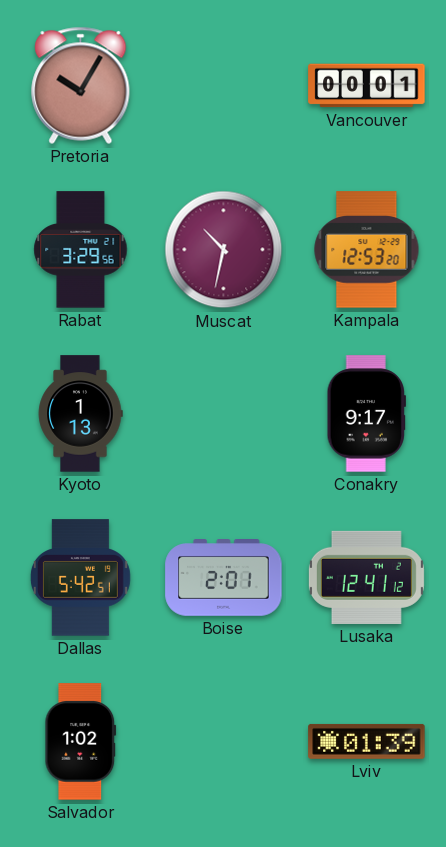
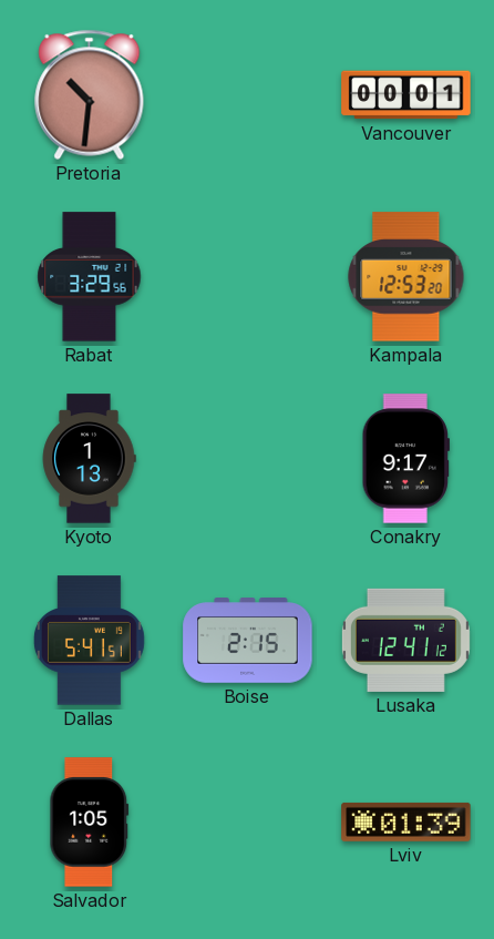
Pretoria: 10:05 -> 10:31 (90, 94)
Muscat: 10:32 -> none (224, 250)
Dallas: 5:42 -> 5:41 (89, 641)
Boise: 2:01 -> 2:15 (248, 641)
Salvador: 1:02 -> 1:05 (90, 823)
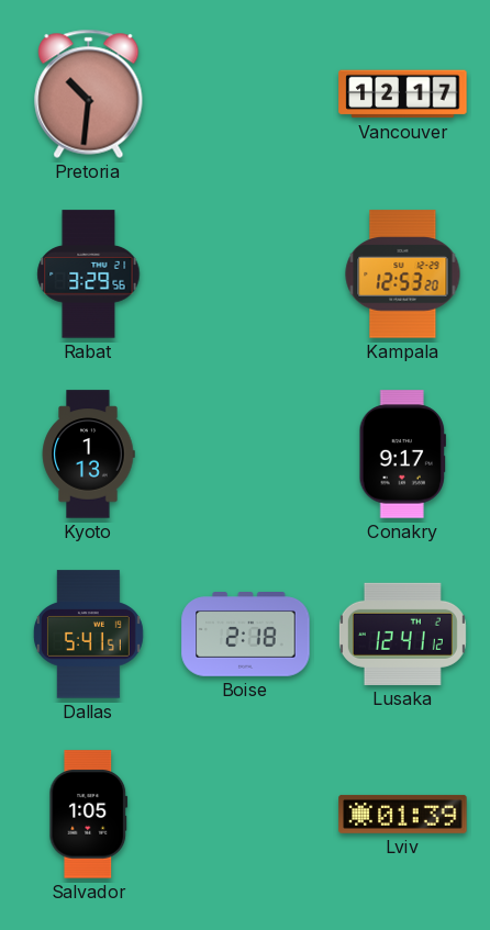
Vancouver: 00:01 -> 12:17 (403, 94)
Boise: 2:15 -> 2:18 (246, 635)
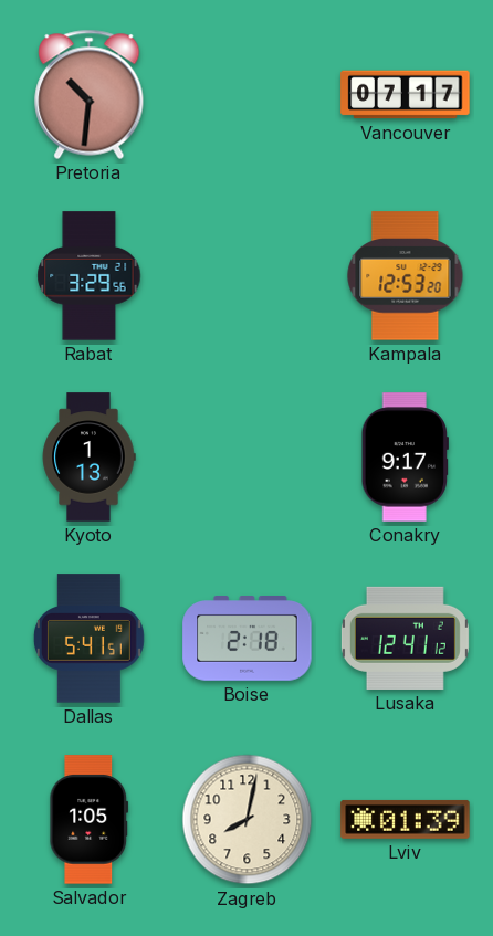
Vancouver: 12:17 -> 07:17 (406, 95)
Zagreb: none -> 8:02 (248, 820)
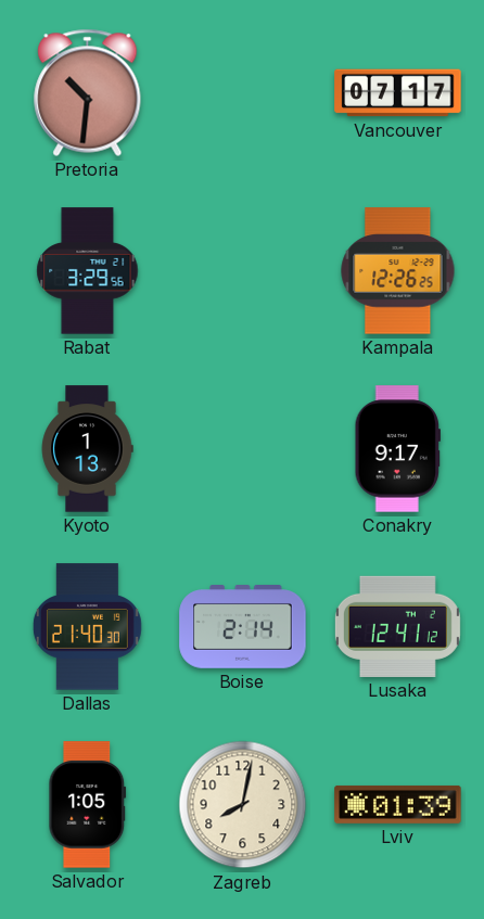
Kampala: 12:53 -> 12:26 (398, 271)
Dallas: 5:41 -> 21:40 (87, 627)
Boise: 2:18 -> 2:14 (243, 627)
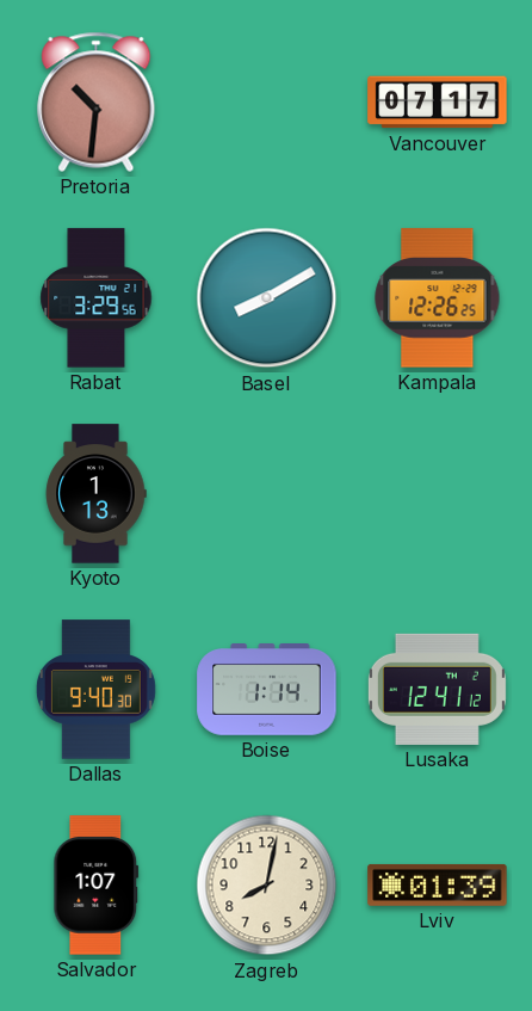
Basel: none -> 8:10 (267, 298)
Conakry: 9:17 -> none (397, 449)
Dallas: 21:40 -> 9:40 (95, 690)
Boise: 2:14 -> 1:14 (267, 690)
Salvador: 1:05 -> 1:07 (97, 886)
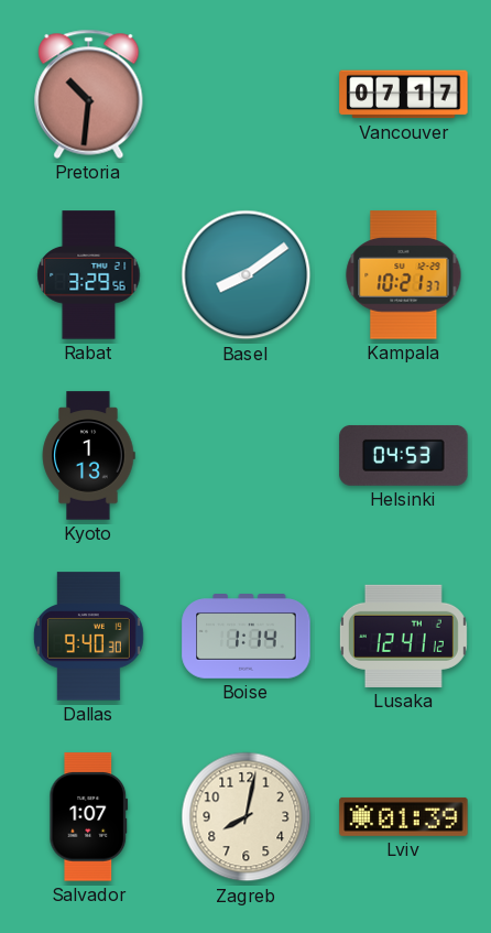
Basel: 8:10 -> 8:09 (247, 275)
Kampala: 12:26 -> 10:21 (404, 275)
Helsinki: none -> 04:53 (404, 455)
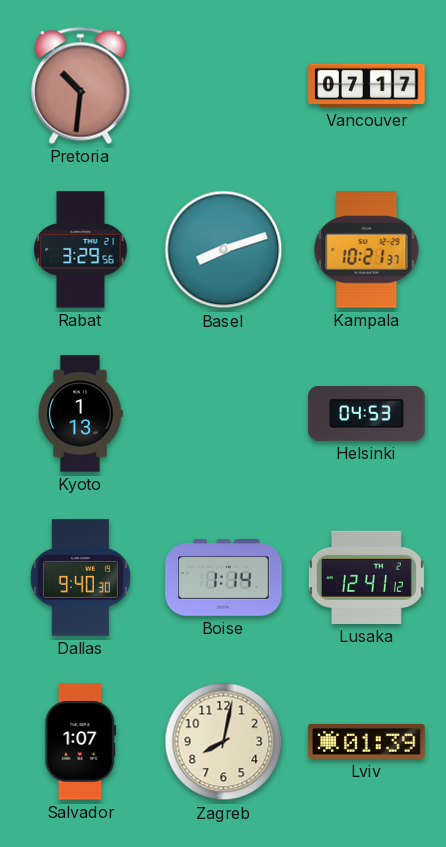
Basel: 8:09 -> 8:12 (224, 250)
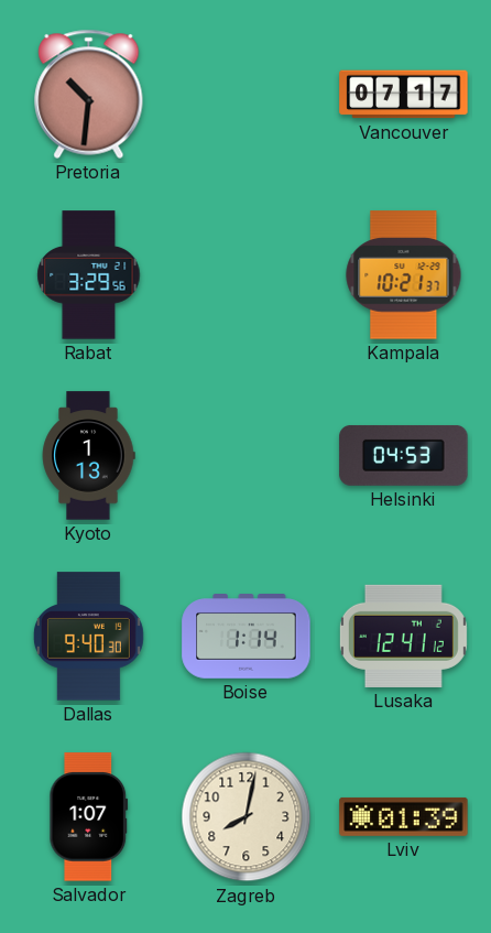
Basel: 8:12 -> none (224, 250)
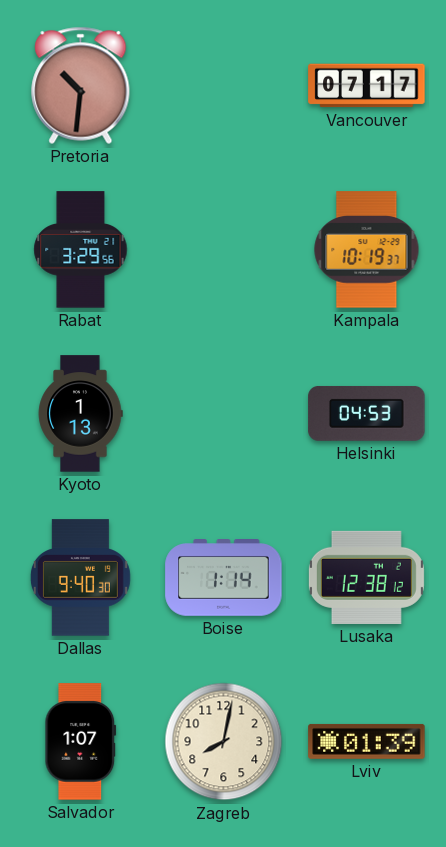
Kampala: 10:21 -> 10:19 (367, 250)
Lusaka: 12:41 -> 12:38 (366, 577)
